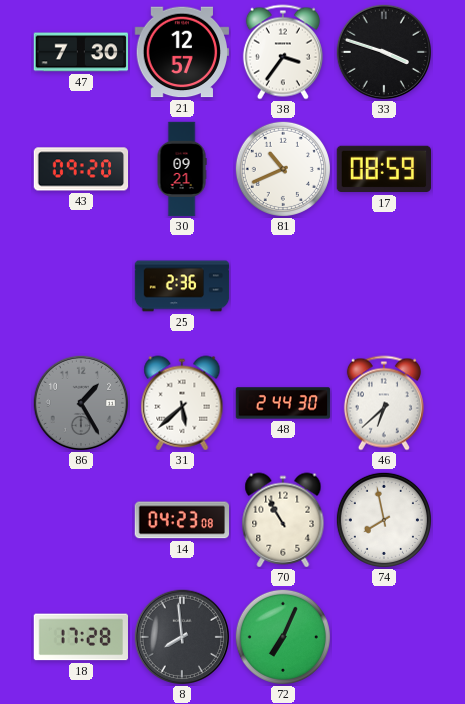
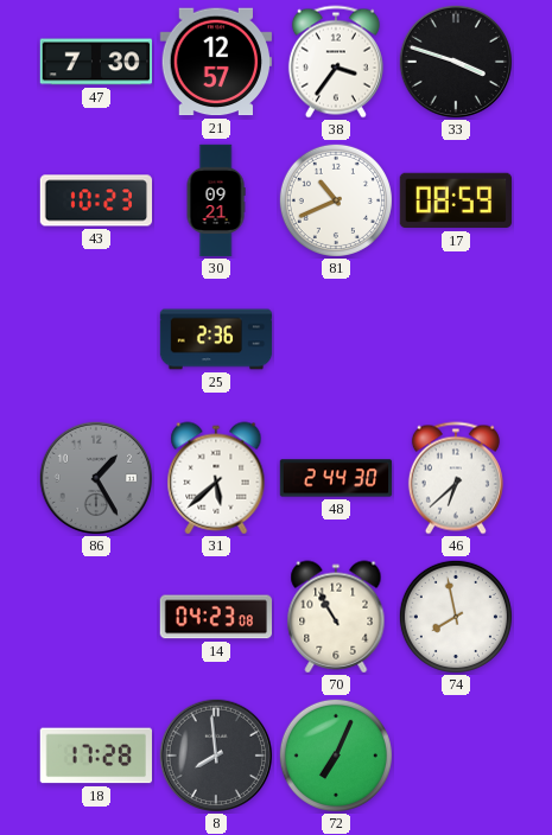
43: 09:20 -> 10:23 (96, 200)
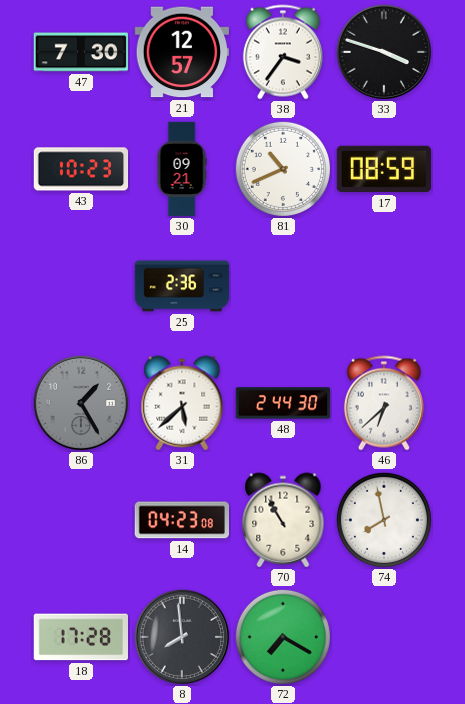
72: 7:04 -> 7:20 (283, 637)
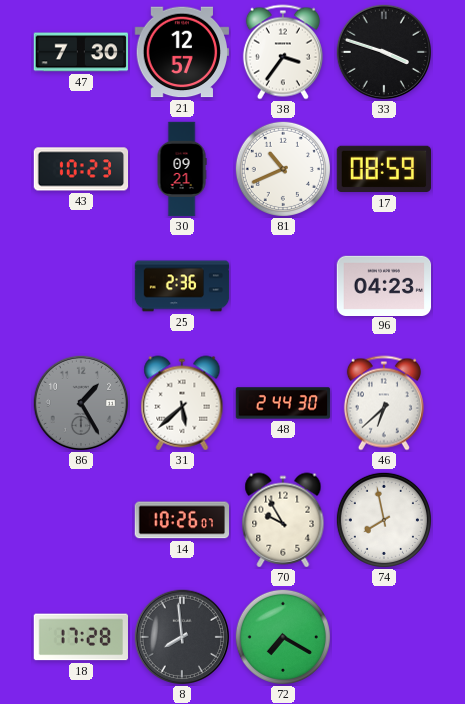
96: none -> 04:23 (384, 285)
14: 04:23 -> 10:26 (181, 520)
70: 10:55 -> 9:55 (283, 520)
